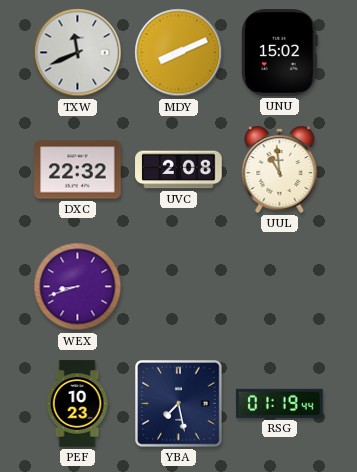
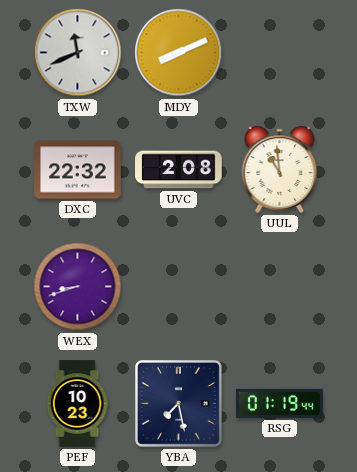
UNU: 15:02 -> none (280, 53)
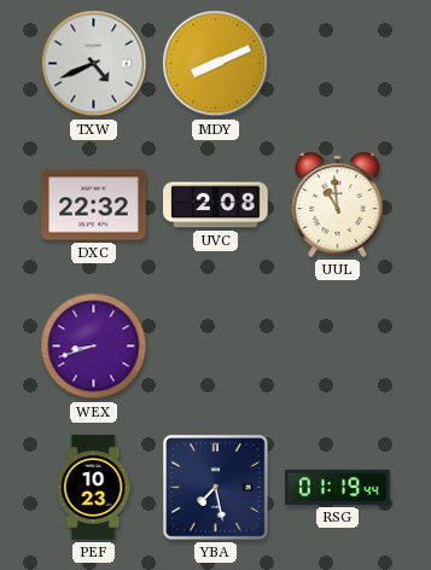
TXW: 11:41 -> 4:41 (94, 64)
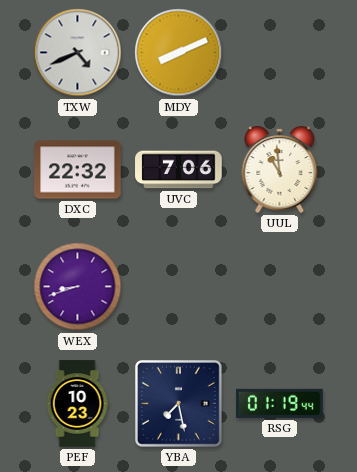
UVC: 2:08 -> 7:06 (179, 170)
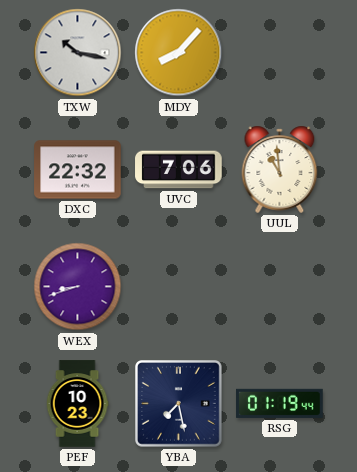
TXW: 4:41 -> 10:17 (78, 53)
MDY: 8:11 -> 8:07 (179, 53)
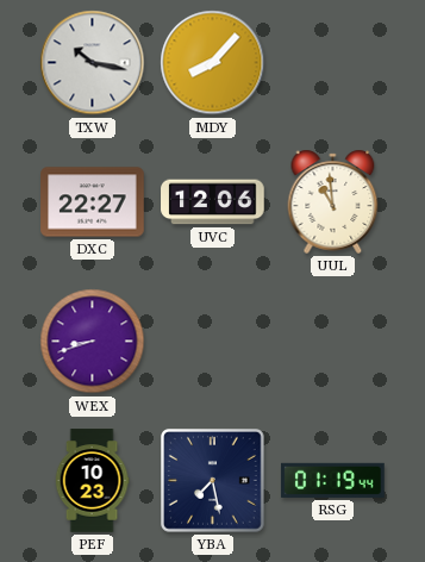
DXC: 22:32 -> 22:27 (93, 202)
UVC: 7:06 -> 12:06 (213, 202)
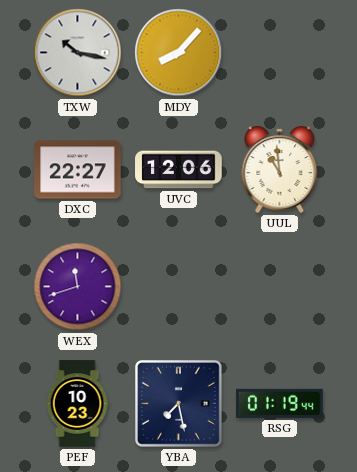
WEX: 8:42 -> 11:42 (78, 287)
